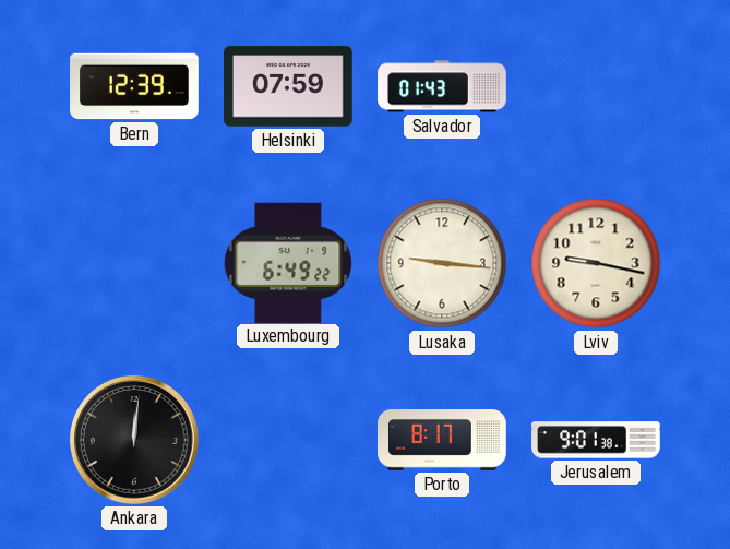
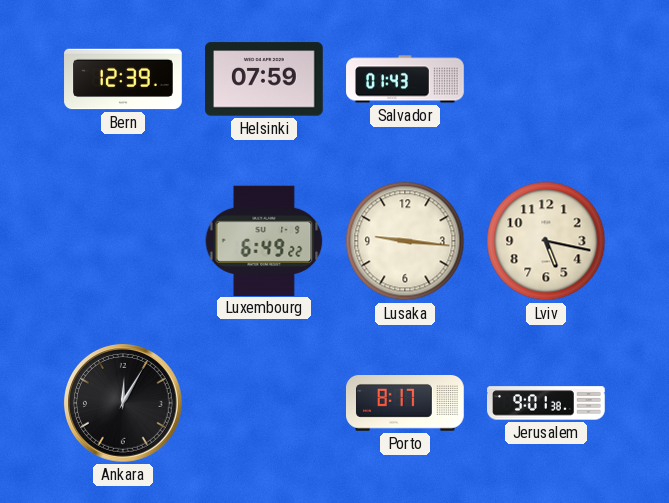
Lviv: 9:17 -> 5:17 (546, 241)
Ankara: 12:01 -> 12:05 (124, 404)
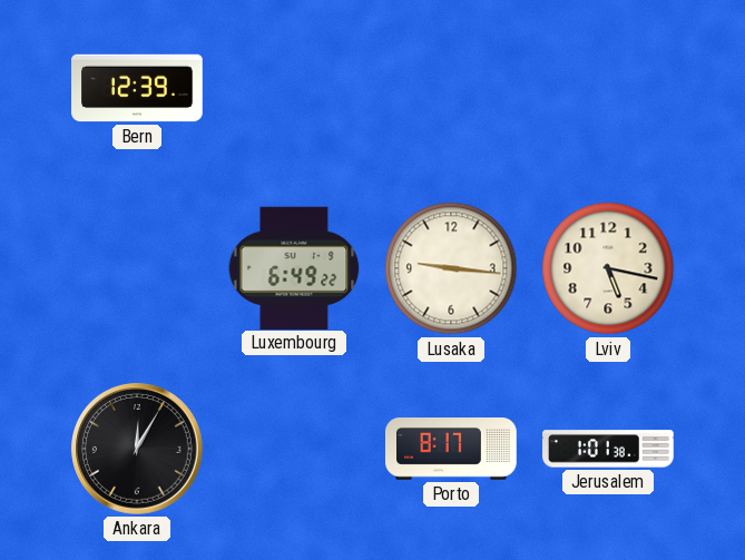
Helsinki: 07:59 -> none (265, 79)
Salvador: 01:43 -> none (405, 79)
Jerusalem: 9:01 -> 1:01 (608, 449)
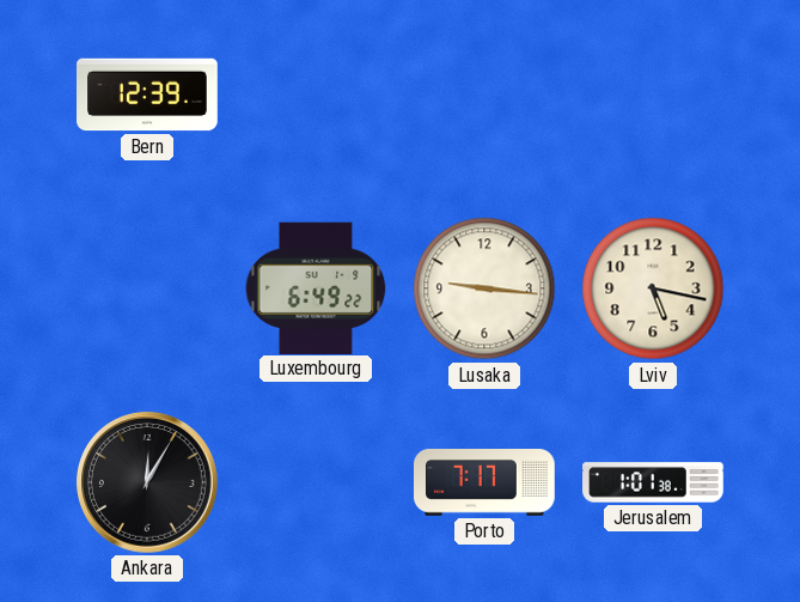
Porto: 8:17 -> 7:17 (486, 484)
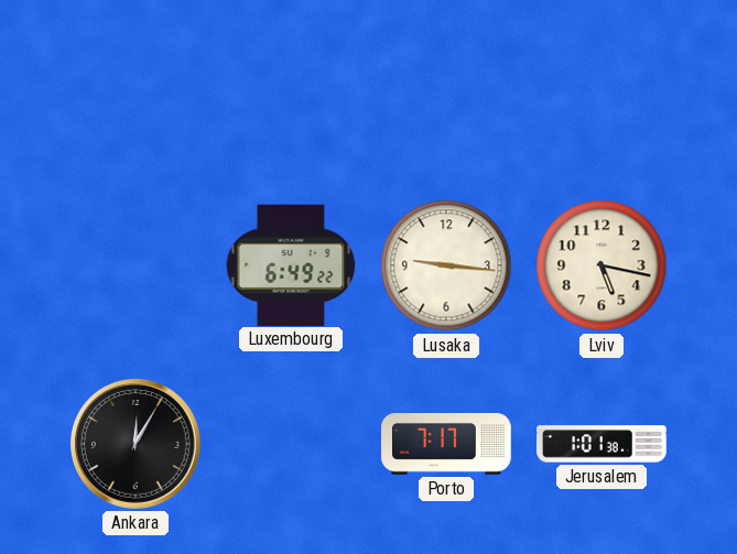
Bern: 12:39 -> none (147, 95)
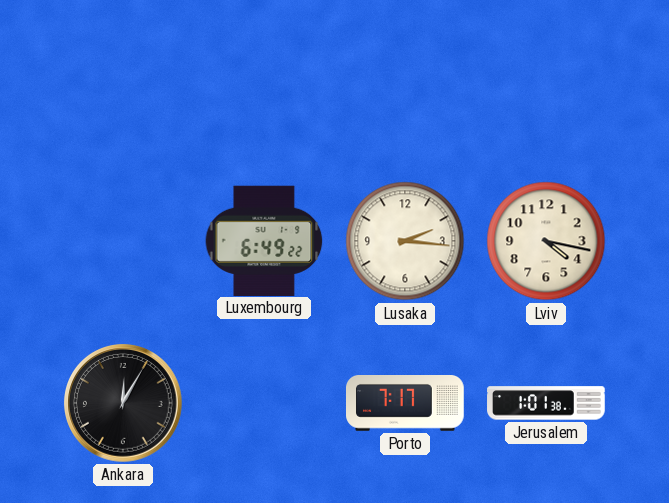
Lusaka: 9:16 -> 2:16 (405, 241)
Lviv: 5:17 -> 4:17 (546, 241)
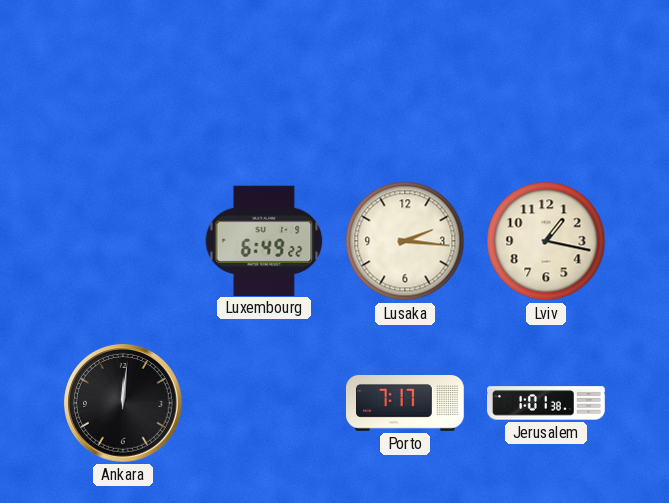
Lviv: 4:17 -> 1:17 (546, 241)
Ankara: 12:05 -> 12:01 (124, 404)
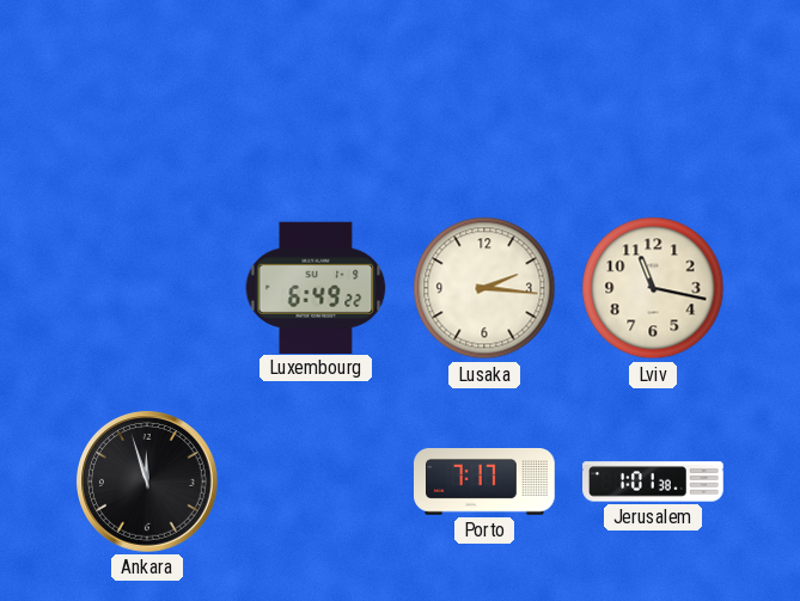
Lviv: 1:17 -> 11:17 (653, 288)
Ankara: 12:01 -> 11:57 (148, 483)
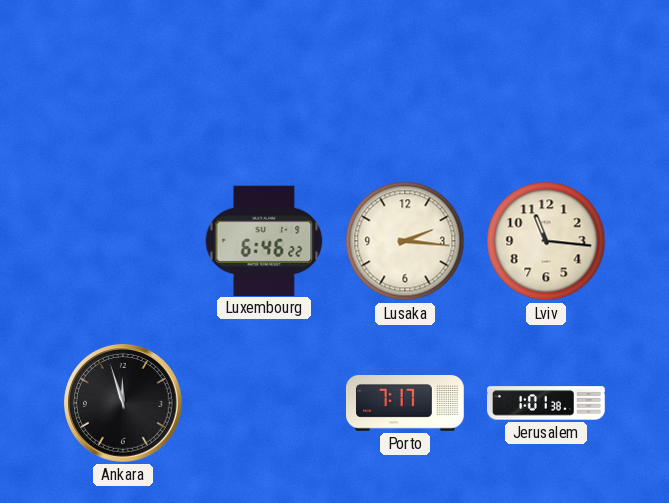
Luxembourg: 6:49 -> 6:46 (264, 240)
Lviv: 11:17 -> 11:16 (546, 241)
